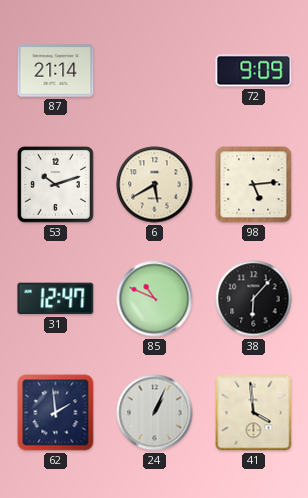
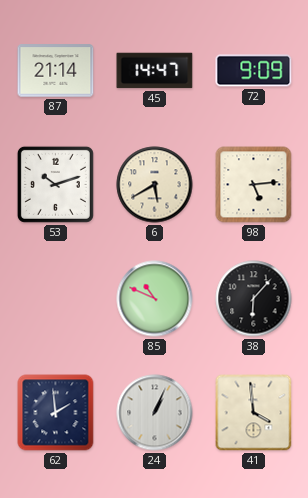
45: none -> 14:47 (155, 71)
31: 12:47 -> none (56, 299)
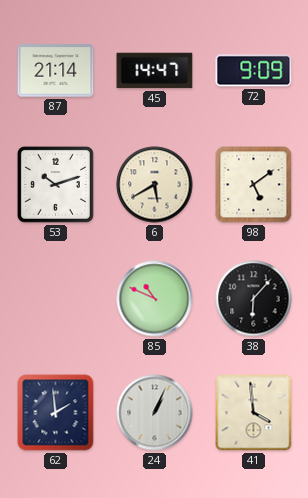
98: 5:14 -> 5:09 (254, 185)
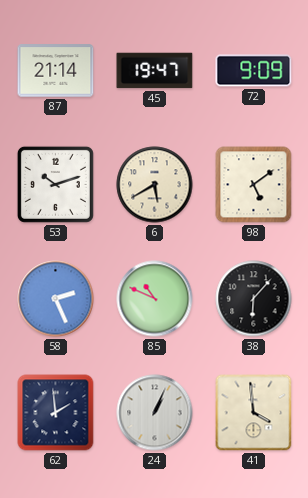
45: 14:47 -> 19:47 (155, 71)
58: none -> 2:26 (56, 299)
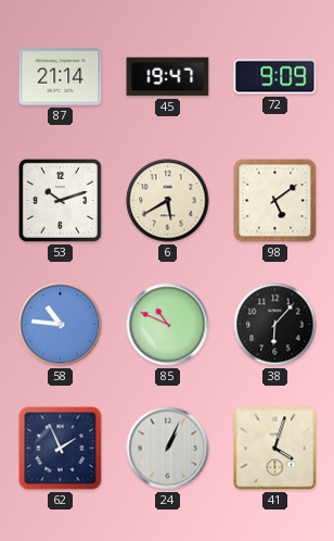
58: 2:26 -> 10:46 (61, 325)
62: 1:59 -> 1:56 (61, 449)
41: 3:59 -> 4:03 (275, 449)
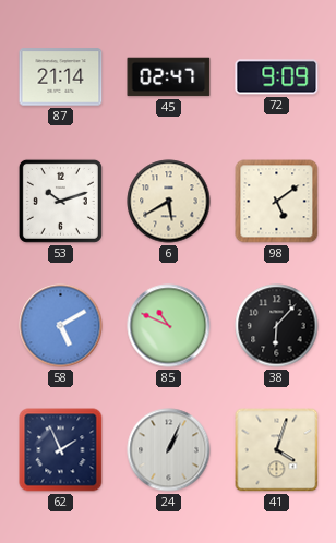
45: 19:47 -> 02:47 (169, 77)
58: 10:46 -> 5:10 (61, 326)
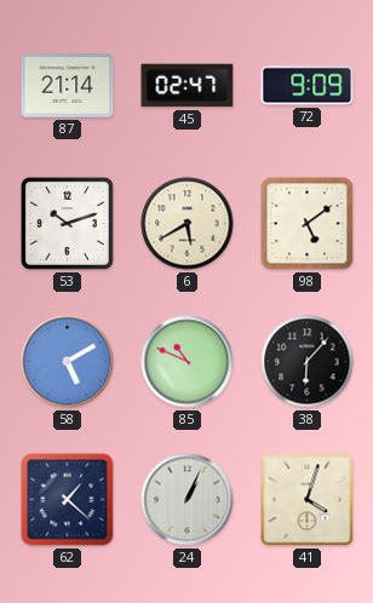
62: 1:56 -> 1:22 (68, 500)
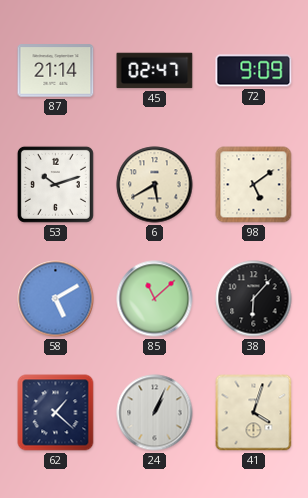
85: 10:49 -> 11:08 (155, 299)
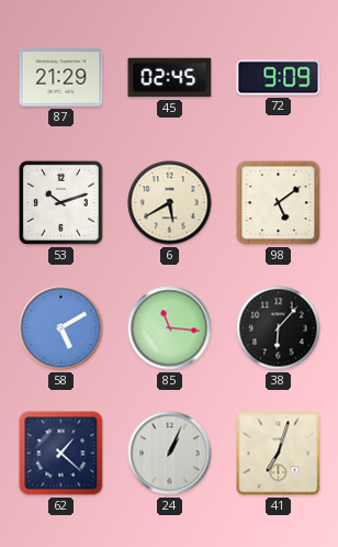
87: 21:14 -> 21:29 (61, 78)
45: 02:47 -> 02:45 (170, 78)
85: 11:08 -> 11:16 (170, 328)
41: 4:03 -> 7:03 (279, 454)
